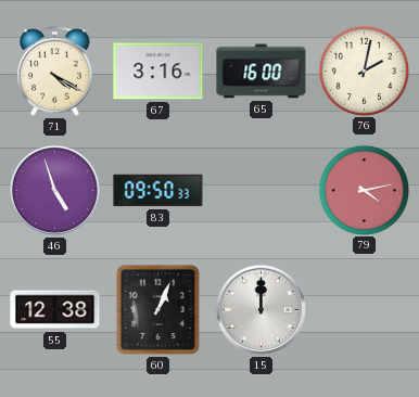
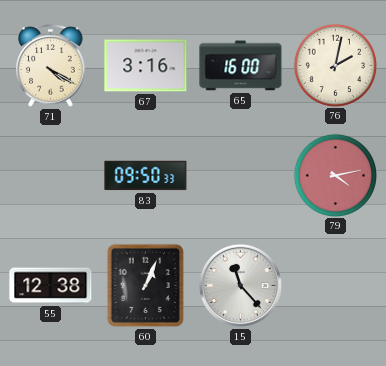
46: 4:57 -> none (54, 190)
15: 12:00 -> 11:23 (240, 285)
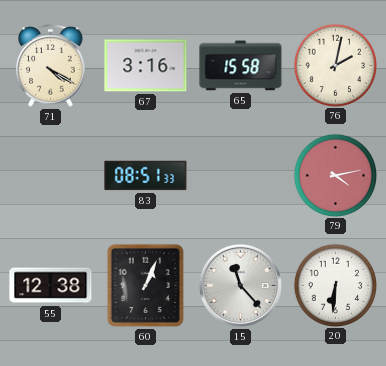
65: 16:00 -> 15:58 (241, 66)
83: 09:50 -> 08:51 (146, 176)
20: none -> 6:31 (335, 285)
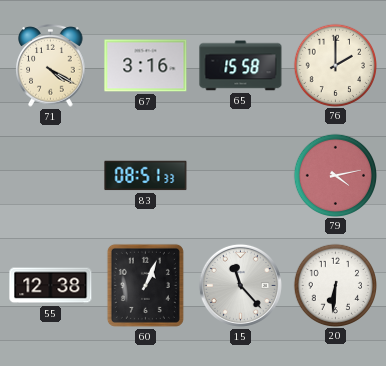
76: 2:02 -> 2:00 (335, 65)
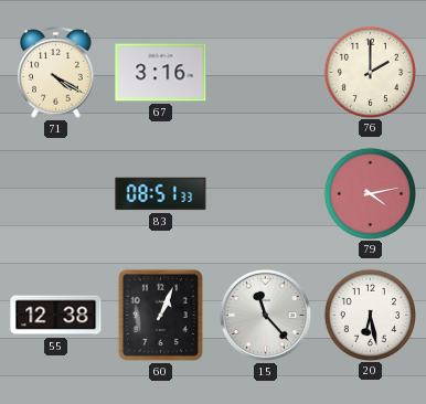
65: 15:58 -> none (241, 66)
20: 6:31 -> 6:28 (370, 315)
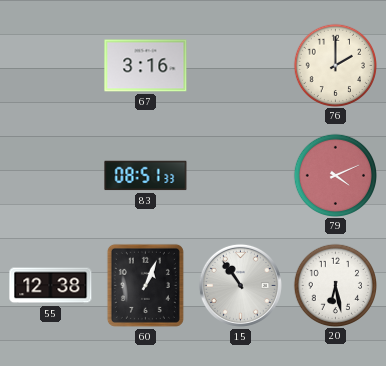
71: 4:20 -> none (56, 73)
79: 4:13 -> 4:11 (335, 175)
15: 11:23 -> 10:54 (240, 285)
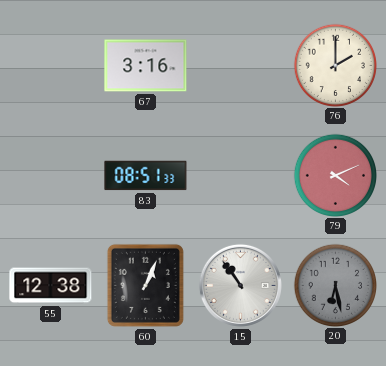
20 dial: white -> grey (335, 285)
